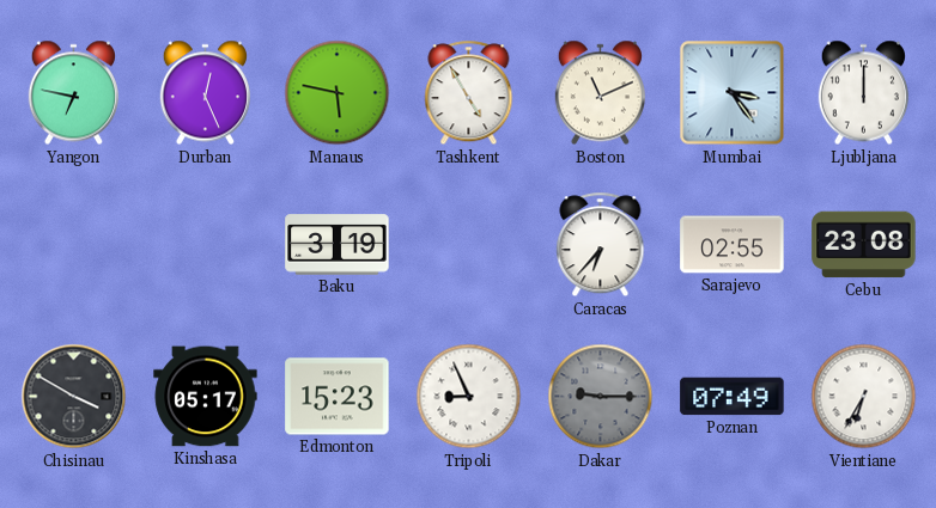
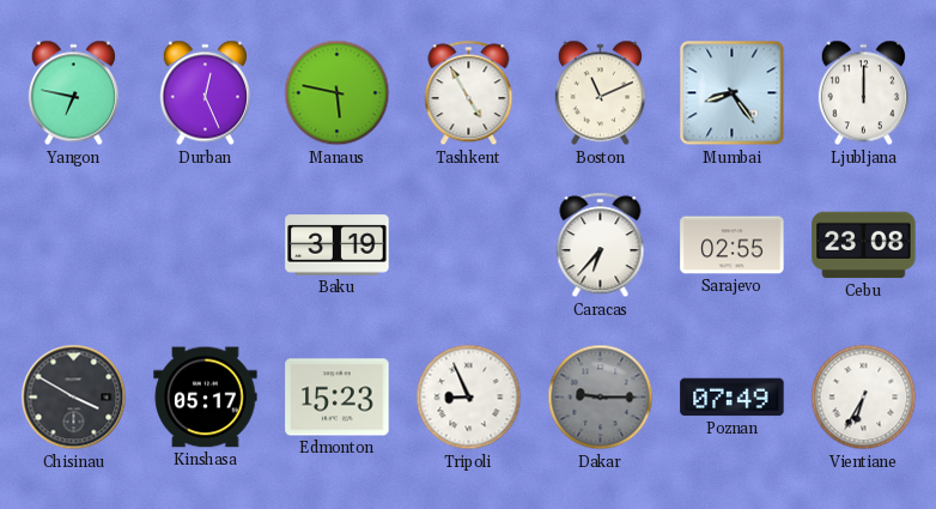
Mumbai: 3:24 -> 8:24 (733, 93)
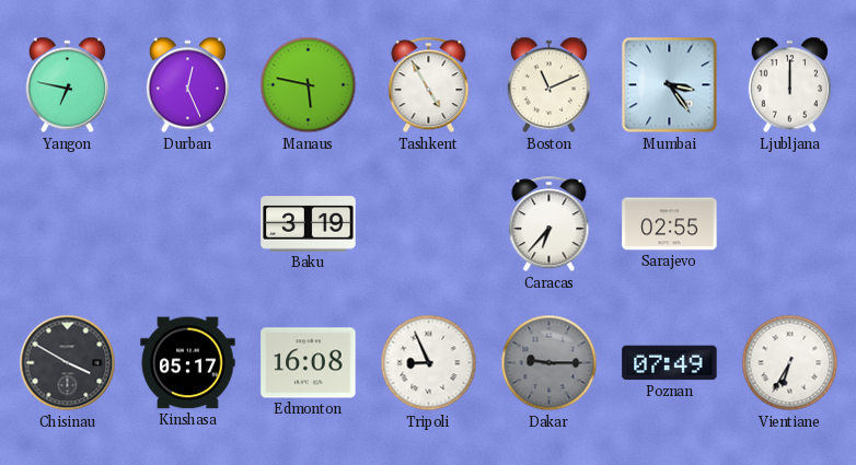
Mumbai: 8:24 -> 3:24 (670, 85)
Cebu: 23:08 -> none (864, 246)
Edmonton: 15:23 -> 16:08 (309, 363)
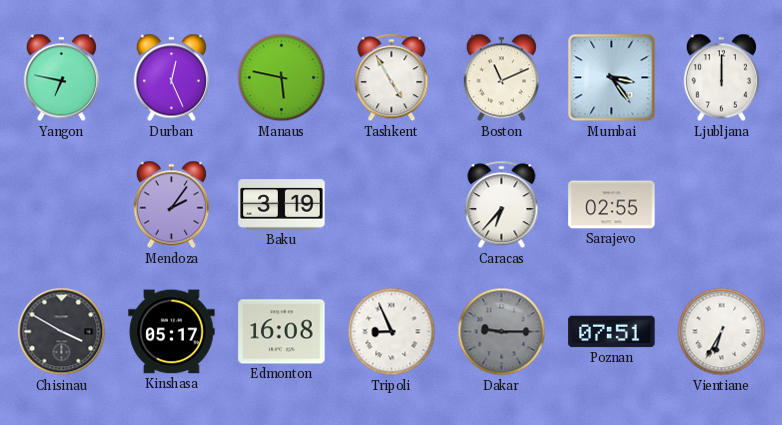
Mendoza: none -> 2:06 (171, 205)
Poznan: 07:49 -> 07:51 (612, 332)
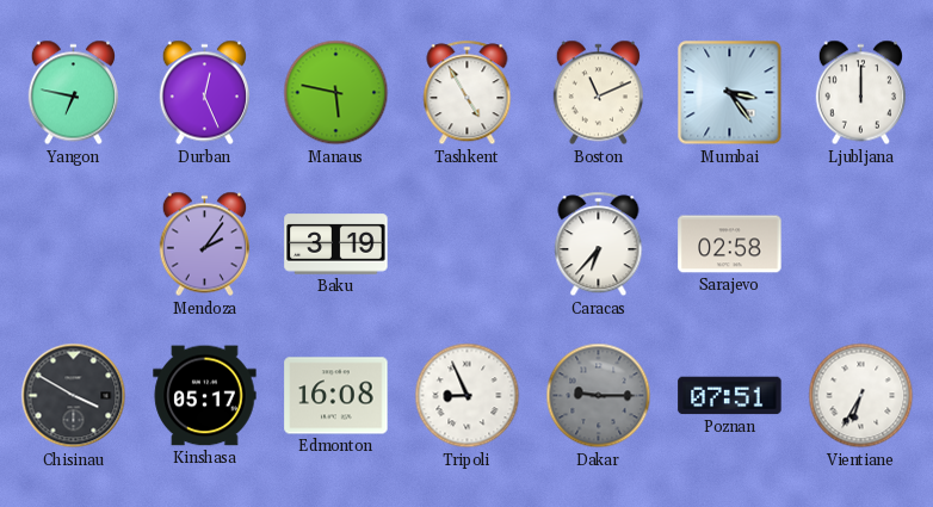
Sarajevo: 02:55 -> 02:58 (730, 245)
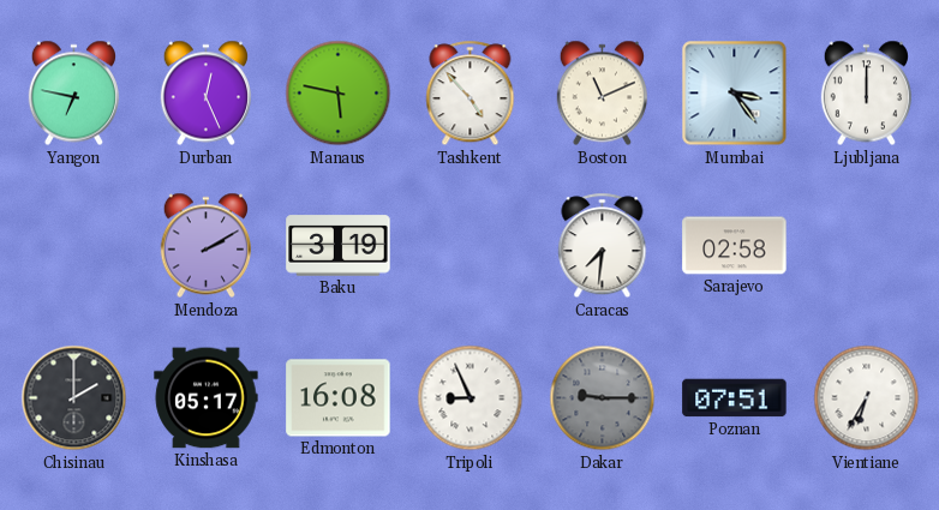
Tashkent: 4:55 -> 4:53 (471, 94)
Mendoza: 2:06 -> 2:10 (205, 246)
Caracas: 6:37 -> 7:31 (603, 246)
Chisinau: 3:50 -> 2:00 (74, 398)
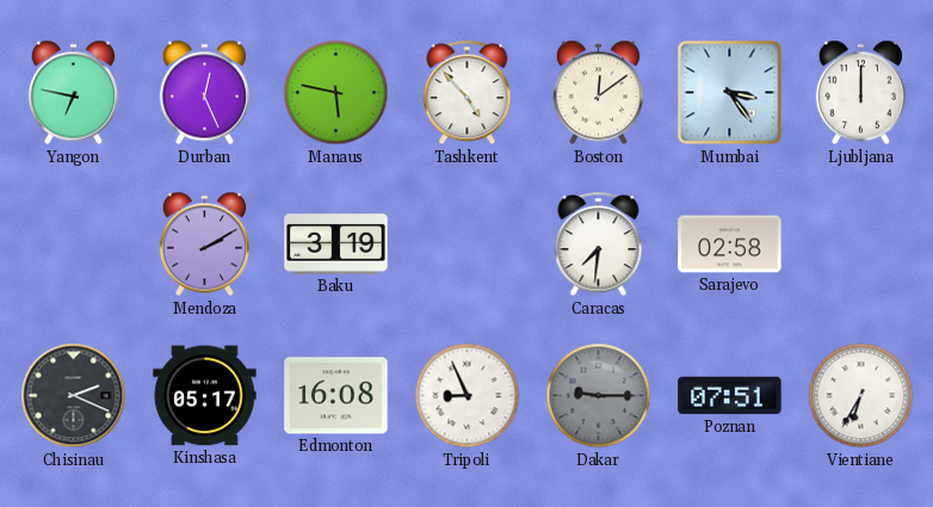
Boston: 11:11 -> 12:09 (598, 93)
Chisinau: 2:00 -> 2:19 (74, 396)
